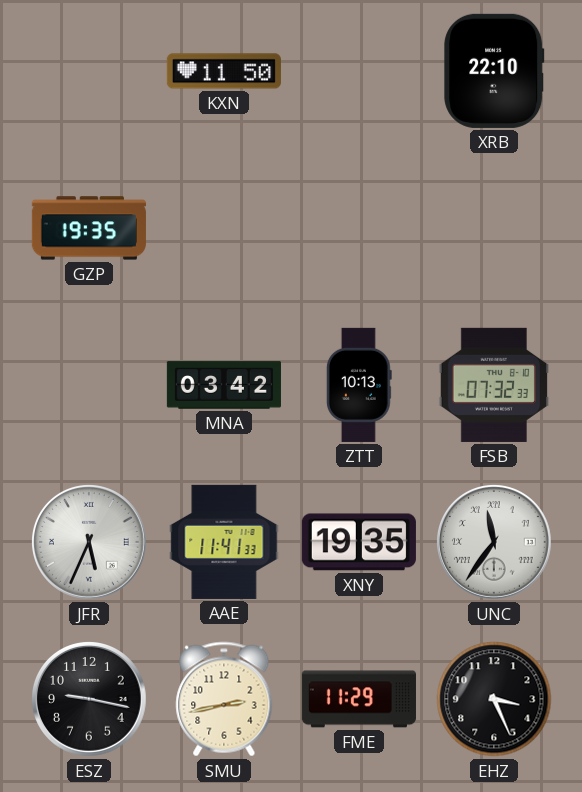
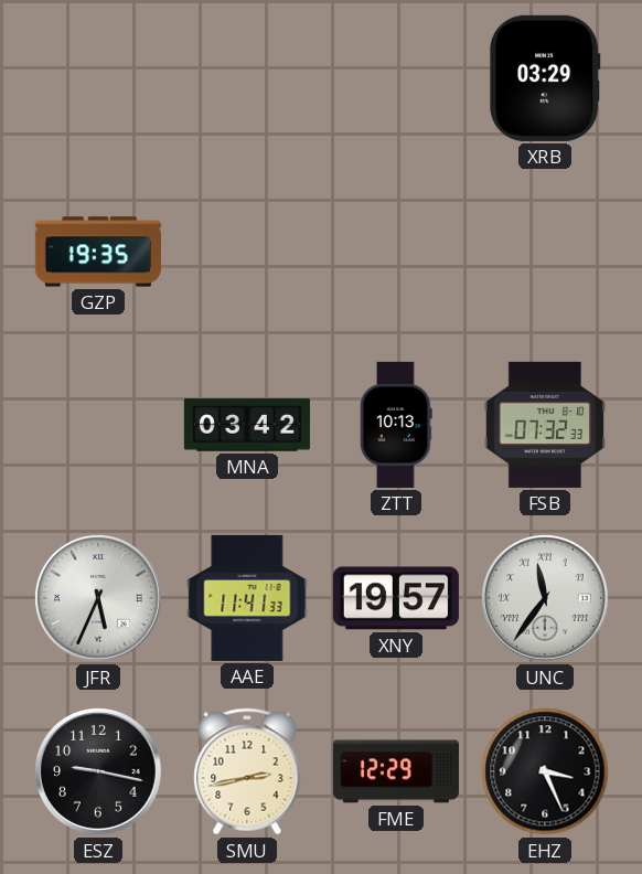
KXN: 11:50 -> none (224, 71)
XRB: 22:10 -> 03:29 (545, 78)
XNY: 19:35 -> 19:57 (396, 598)
FME: 11:29 -> 12:29 (396, 771)
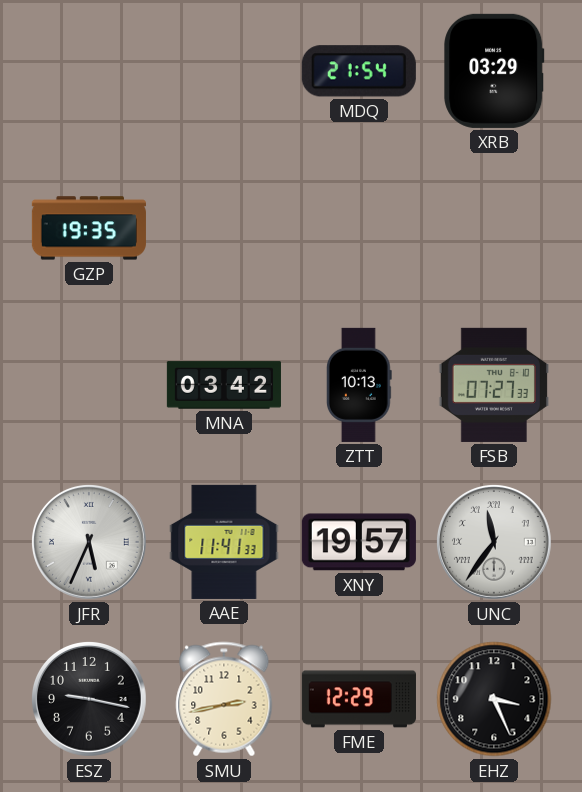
MDQ: none -> 21:54 (359, 71)
FSB: 07:32 -> 07:27 (494, 385)
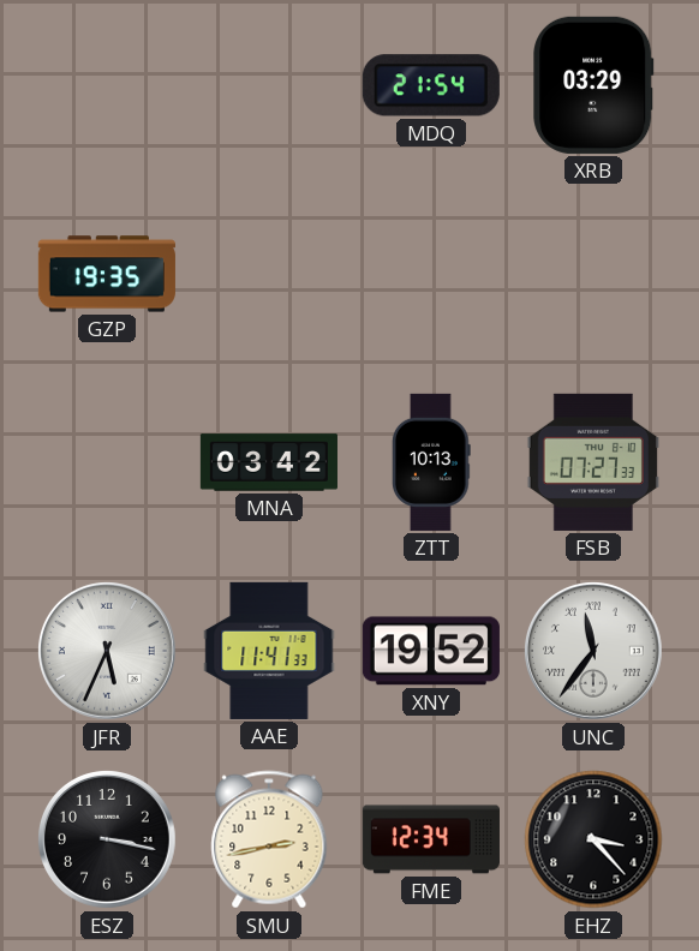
XNY: 19:57 -> 19:52 (431, 651)
ESZ: 9:17 -> 3:17 (108, 841)
FME: 12:29 -> 12:34 (431, 839)
EHZ: 3:26 -> 3:23 (593, 839)
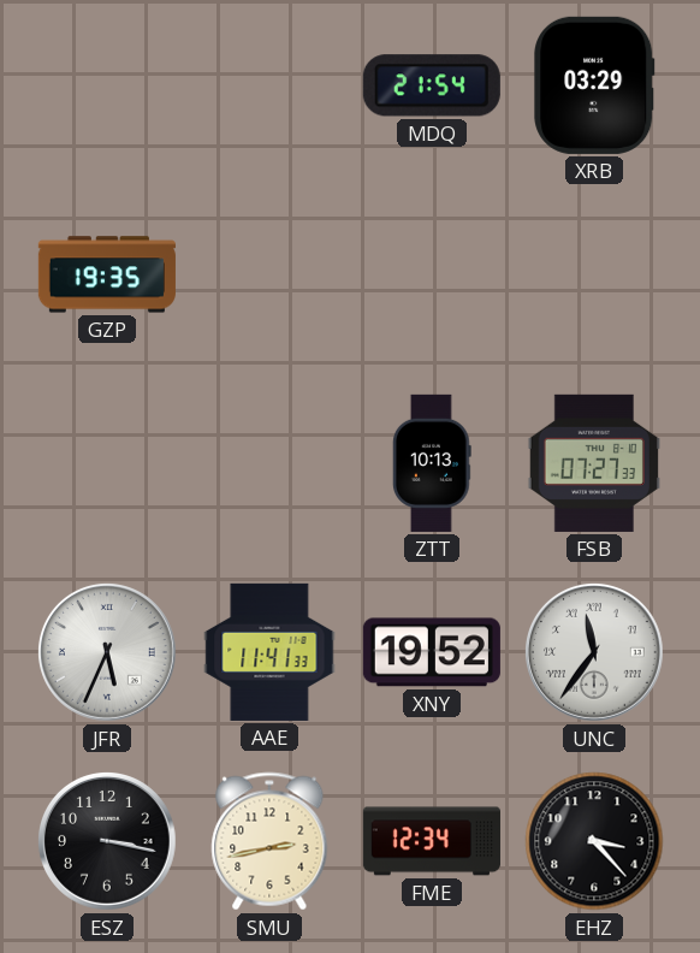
MNA: 03:42 -> none (269, 462)
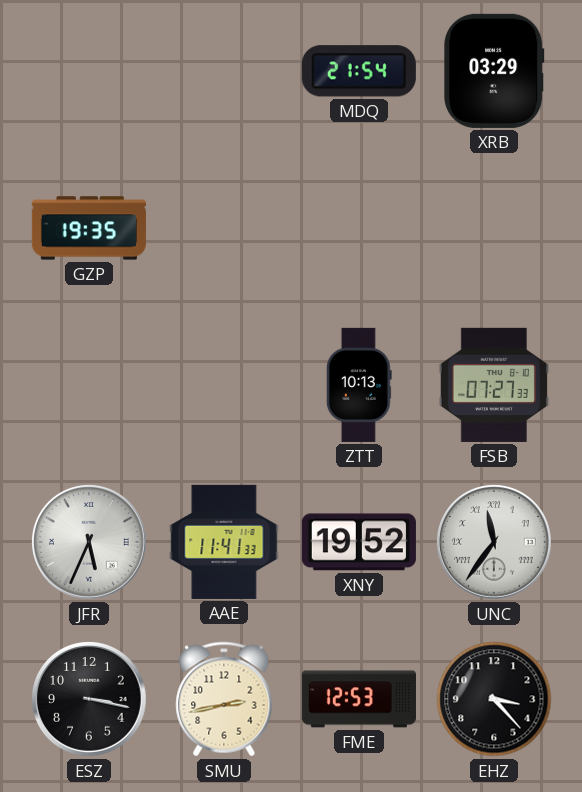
FME: 12:34 -> 12:53 (359, 699)
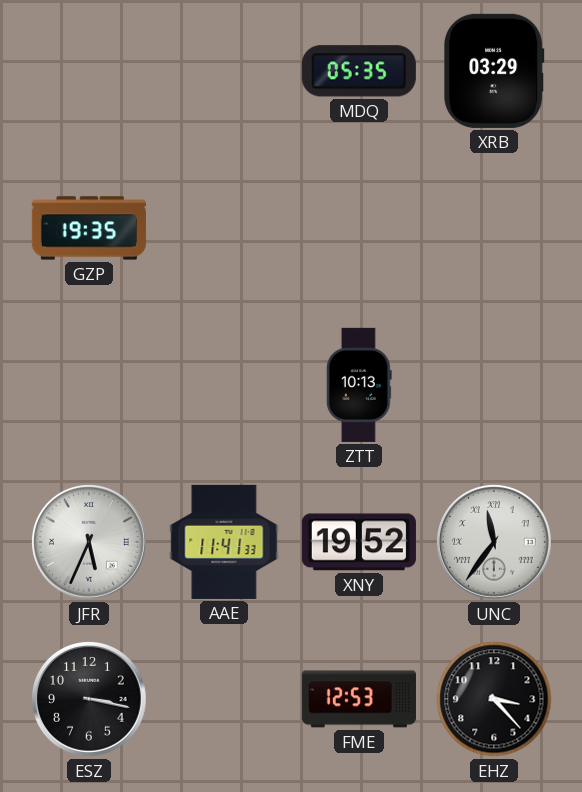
MDQ: 21:54 -> 05:35 (359, 71)
FSB: 07:27 -> none (494, 385)
SMU: 2:43 -> none (224, 699)
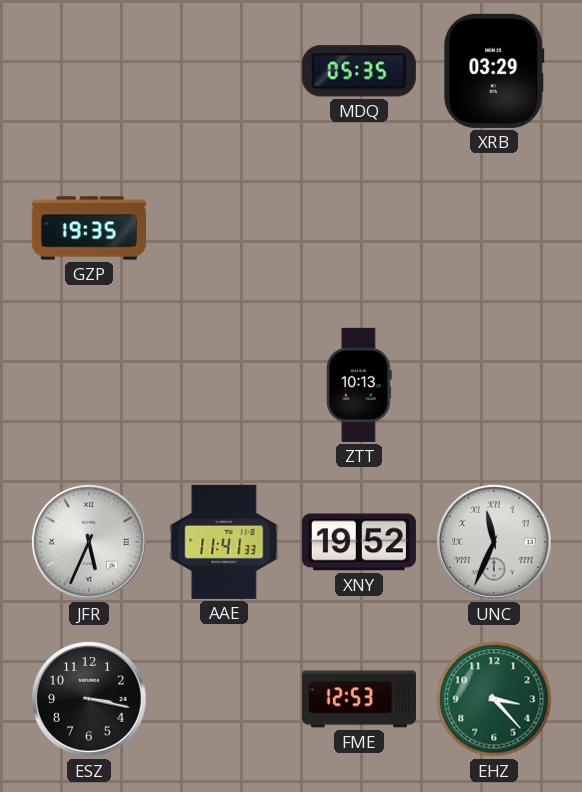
UNC: 11:36 -> 11:34 (495, 543)
EHZ dial: black -> green (494, 699)
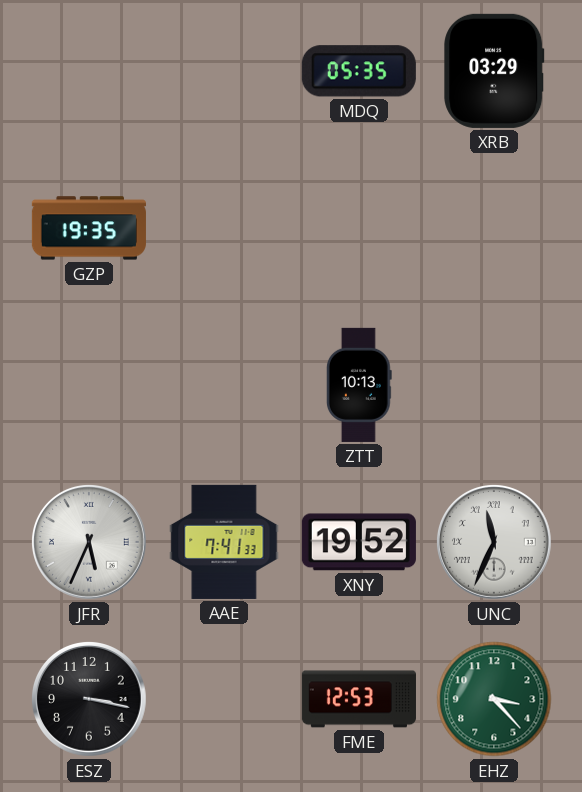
AAE: 11:41 -> 7:41 (224, 542)
